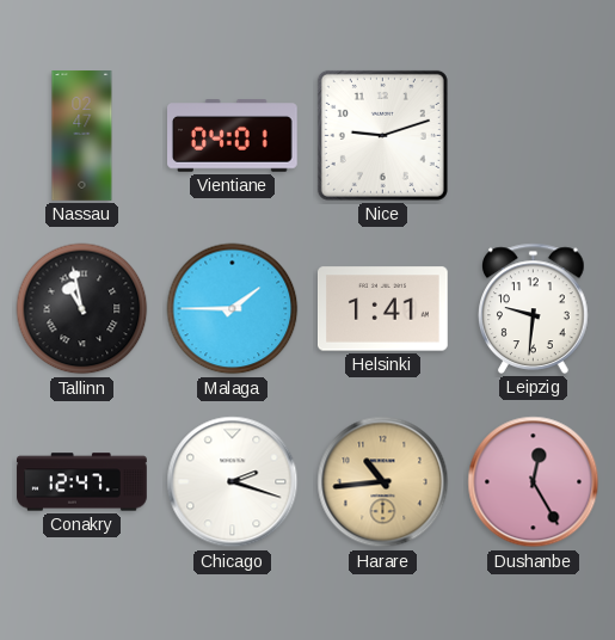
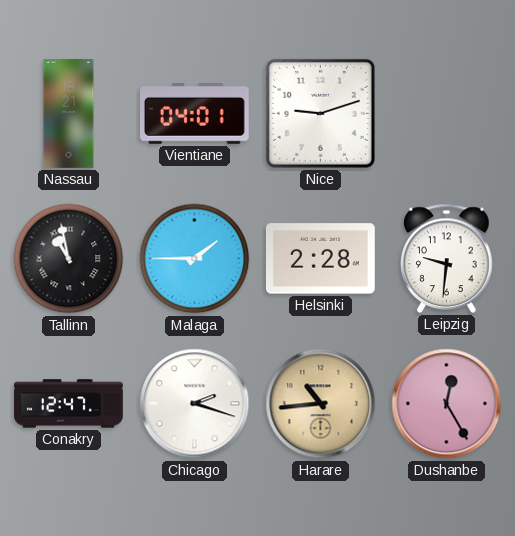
Nassau: 02:47 -> 18:21 (69, 114)
Helsinki: 1:41 -> 2:28 (321, 259)
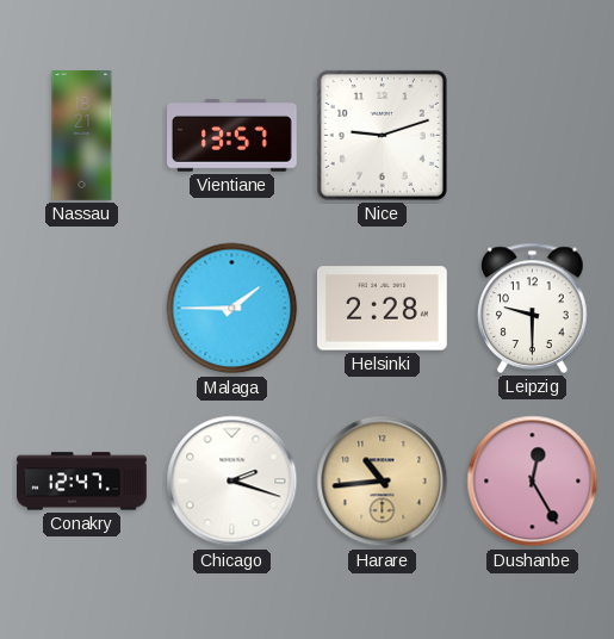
Vientiane: 04:01 -> 13:57 (232, 136)
Tallinn: 10:58 -> none (69, 259)
Leipzig: 9:31 -> 9:30 (533, 308)
